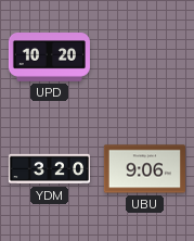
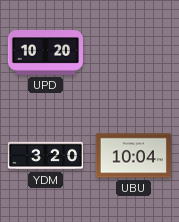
UBU: 9:06 -> 10:04 (133, 156)
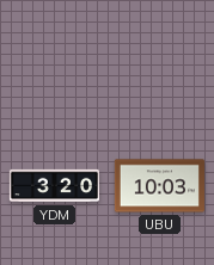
UPD: 10:20 -> none (45, 53)
UBU: 10:04 -> 10:03 (159, 186)
